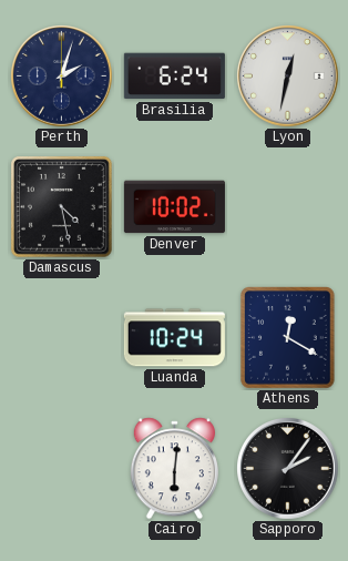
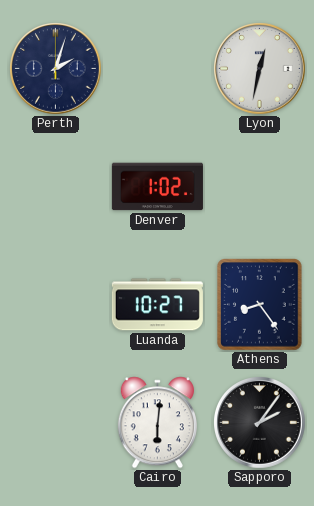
Brasilia: 6:24 -> none (174, 76)
Damascus: 4:28 -> none (62, 207)
Denver: 10:02 -> 1:02 (157, 187)
Luanda: 10:24 -> 10:27 (157, 305)
Athens: 12:20 -> 8:24 (260, 305)
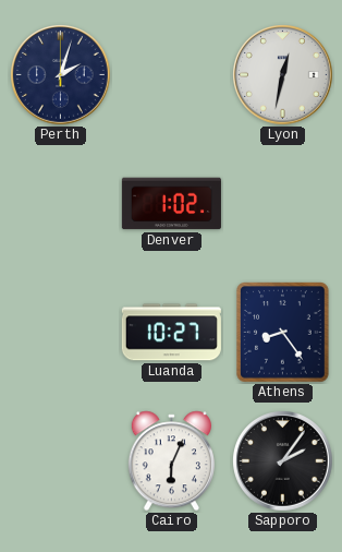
Cairo: 6:01 -> 6:04 (171, 461)
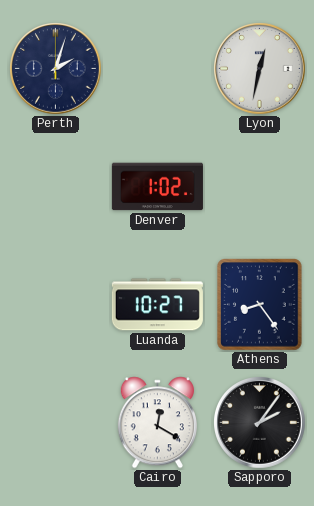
Cairo: 6:04 -> 12:20 (157, 423)
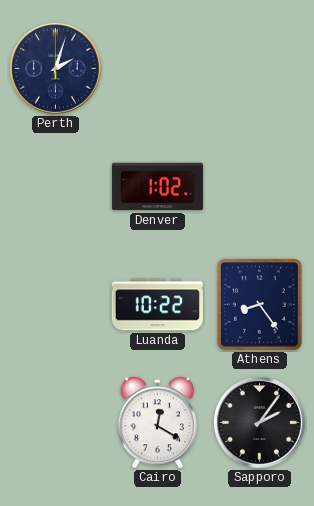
Lyon: 12:32 -> none (260, 69)
Luanda: 10:27 -> 10:22 (157, 305)
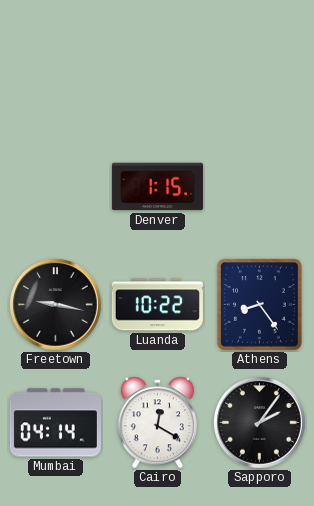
Perth: 2:03 -> none (56, 69)
Denver: 1:02 -> 1:15 (157, 187)
Freetown: none -> 9:17 (56, 305)
Mumbai: none -> 04:14 (55, 423)
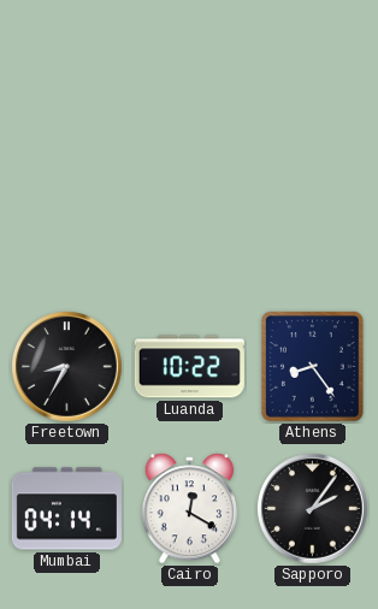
Denver: 1:15 -> none (157, 187)
Freetown: 9:17 -> 8:35 (67, 367)
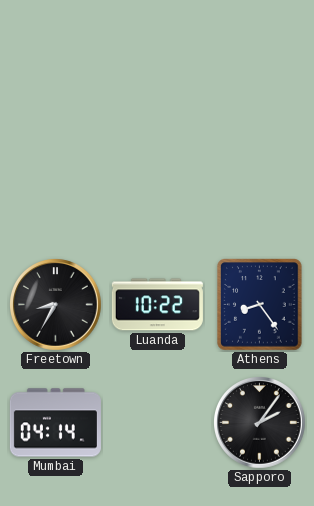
Cairo: 12:20 -> none (189, 509)
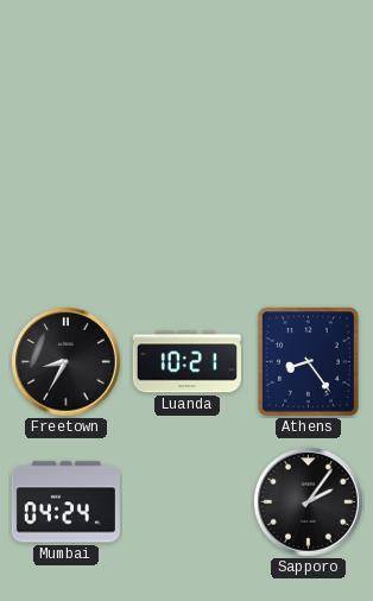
Luanda: 10:22 -> 10:21 (186, 362)
Mumbai: 04:14 -> 04:24 (65, 502)
